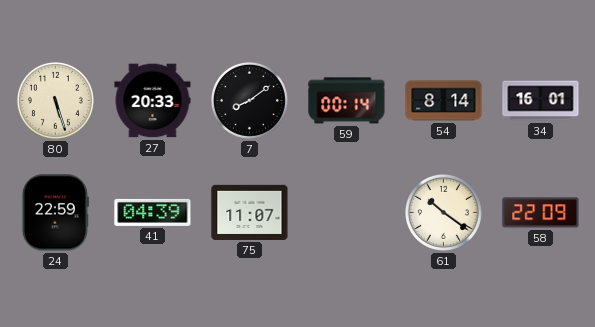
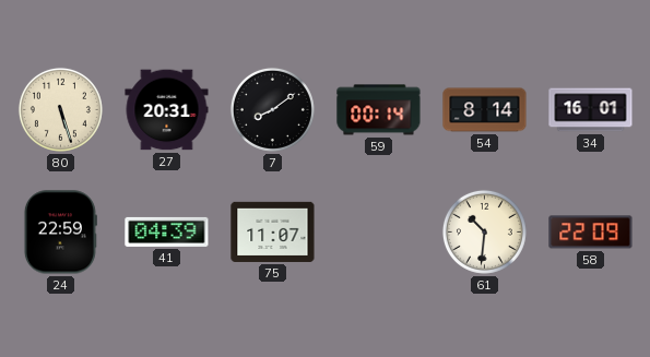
27: 20:33 -> 20:31 (167, 110)
61: 10:21 -> 10:31 (484, 231)
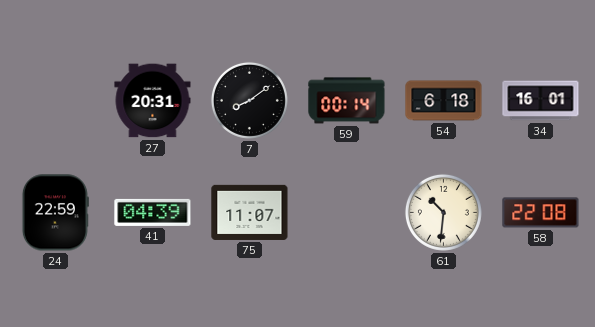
80: 5:27 -> none (60, 109)
54: 8:14 -> 6:18 (444, 101)
58: 22:09 -> 22:08 (541, 213)
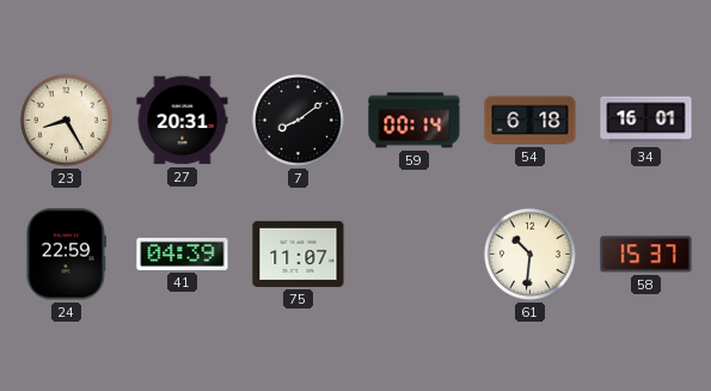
23: none -> 8:25 (66, 120)
58: 22:08 -> 15:37 (646, 255)
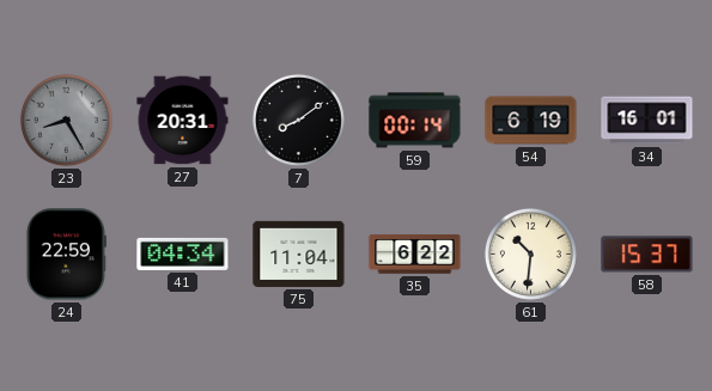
23 dial: cream -> grey (66, 120)
54: 6:18 -> 6:19 (531, 121)
41: 04:39 -> 04:34 (183, 253)
75: 11:07 -> 11:04 (299, 253)
35: none -> 6:22 (415, 255)
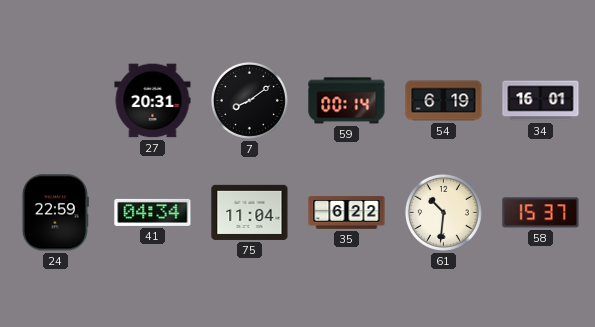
23: 8:25 -> none (66, 120)
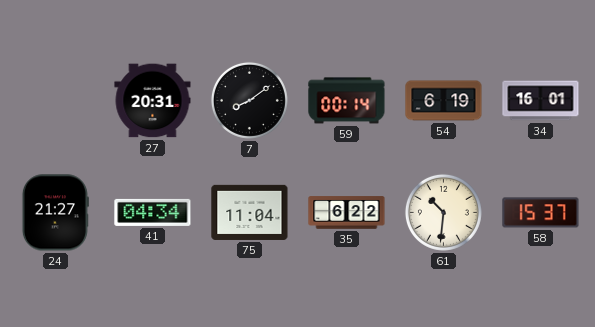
24: 22:59 -> 21:27 (55, 213)
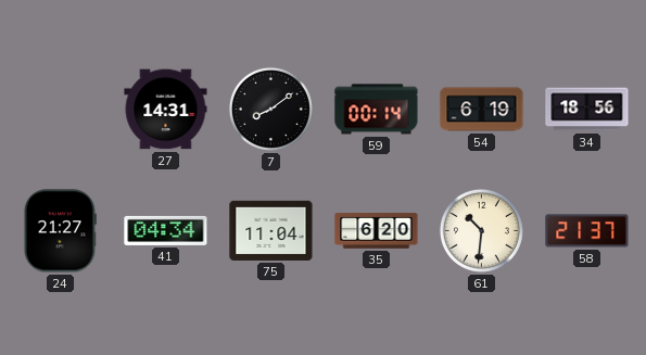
27: 20:31 -> 14:31 (166, 110)
34: 16:01 -> 18:56 (587, 110)
35: 6:22 -> 6:20 (377, 231)
58: 15:37 -> 21:37 (587, 231)
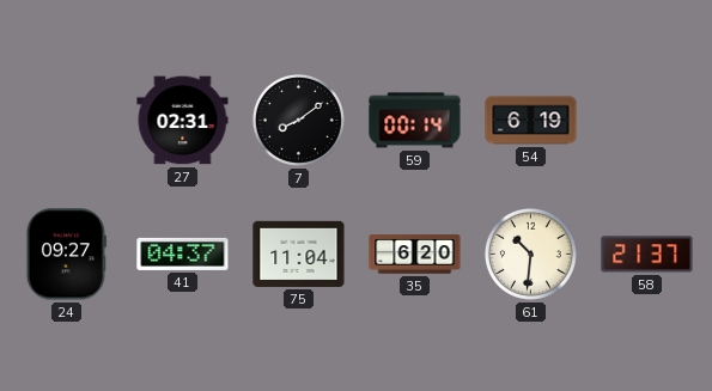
27: 14:31 -> 02:31 (183, 121)
34: 18:56 -> none (587, 110)
24: 21:27 -> 09:27 (66, 255)
41: 04:34 -> 04:37 (183, 253)
